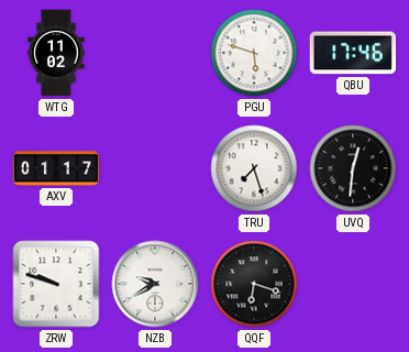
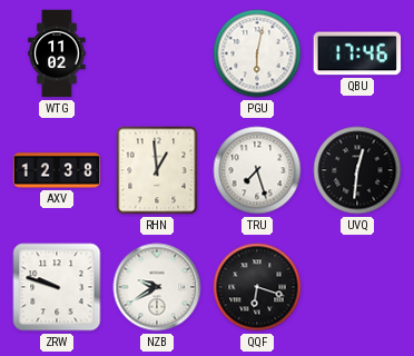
PGU: 5:48 -> 6:02 (257, 53)
AXV: 01:17 -> 12:38 (57, 170)
RHN: none -> 12:59 (157, 170)
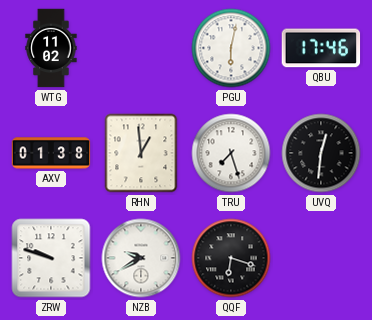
AXV: 12:38 -> 01:38 (51, 153)
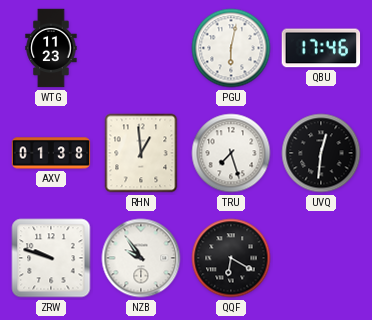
WTG: 11:02 -> 11:23 (51, 48)
NZB: 9:40 -> 9:54 (141, 258)
QQF: 6:18 -> 6:20 (231, 258)
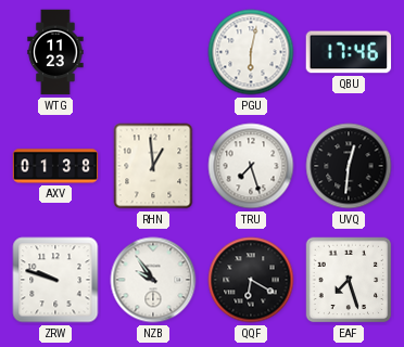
EAF: none -> 7:27 (349, 280)
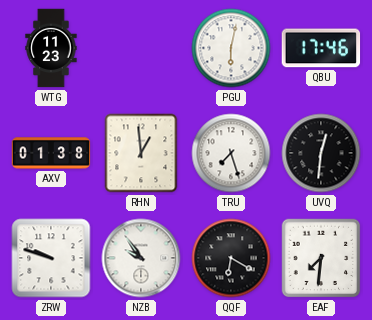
EAF: 7:27 -> 7:31 (321, 258)
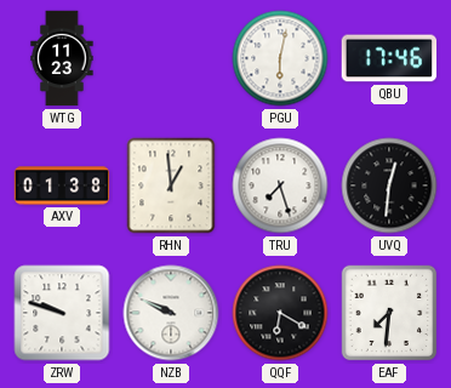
NZB: 9:54 -> 9:49 (171, 313)
